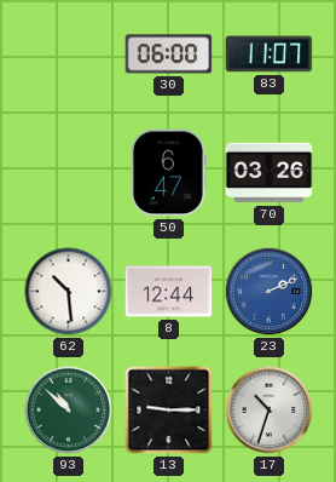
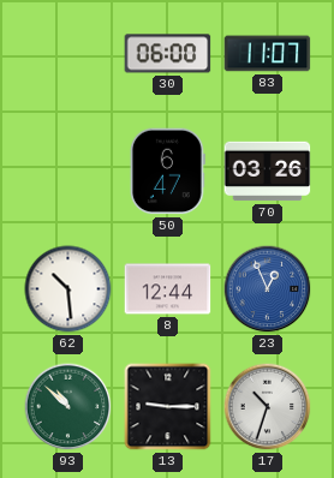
23: 2:11 -> 12:56 (268, 289)
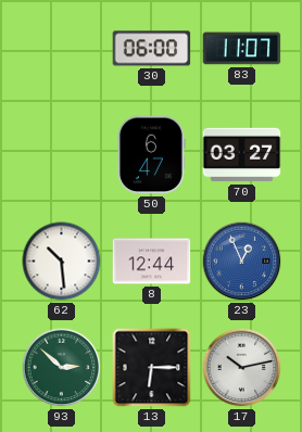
70: 03:26 -> 03:27 (242, 155)
93: 10:52 -> 2:52 (62, 368)
13: 9:15 -> 6:15 (152, 368)
17: 10:33 -> 10:13 (242, 368)
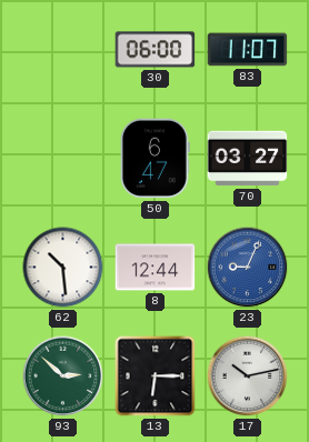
23: 12:56 -> 9:04 (248, 268)
